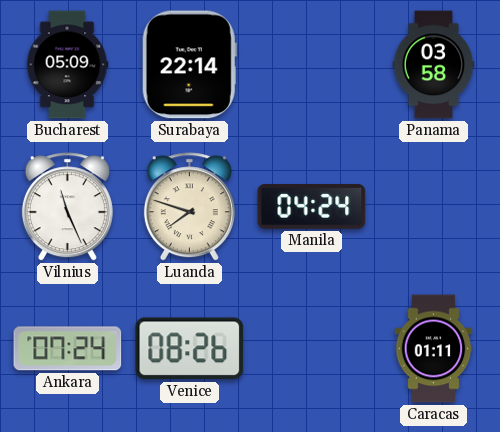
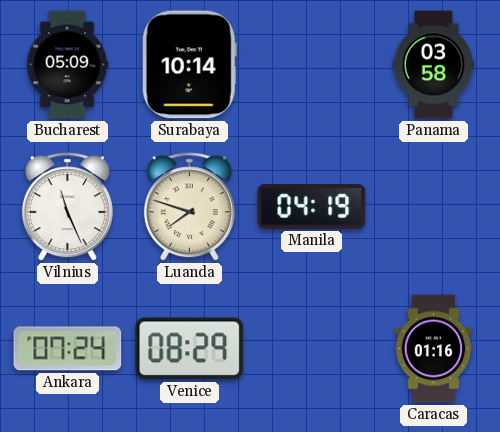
Surabaya: 22:14 -> 10:14 (189, 65)
Manila: 04:24 -> 04:19 (312, 207)
Venice: 08:26 -> 08:29 (190, 349)
Caracas: 01:11 -> 01:16 (434, 349)
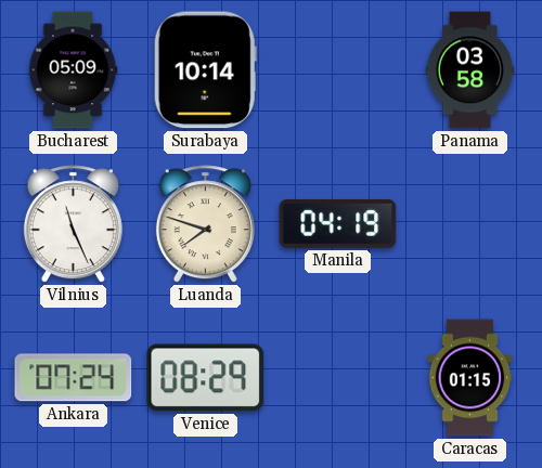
Caracas: 01:16 -> 01:15 (470, 378)
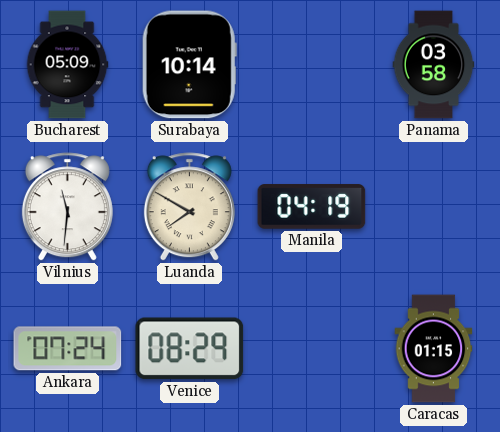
Vilnius: 11:26 -> 11:31 (67, 207)
Luanda: 7:48 -> 7:50 (189, 207)
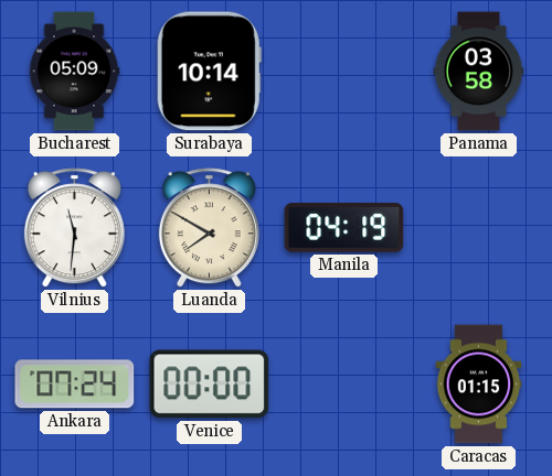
Venice: 08:29 -> 00:00 (210, 385)
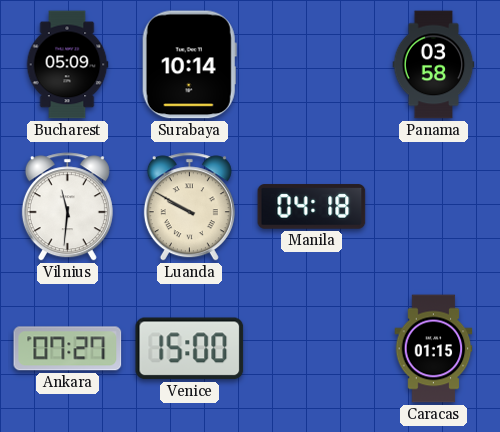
Luanda: 7:50 -> 9:50 (189, 207)
Manila: 04:19 -> 04:18 (312, 207)
Ankara: 07:24 -> 07:27 (68, 349)
Venice: 00:00 -> 15:00 (190, 349)
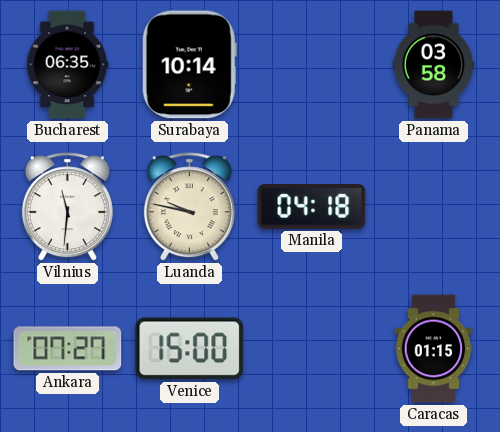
Bucharest: 05:09 -> 06:35 (67, 65)
Luanda: 9:50 -> 9:47 (189, 207)
